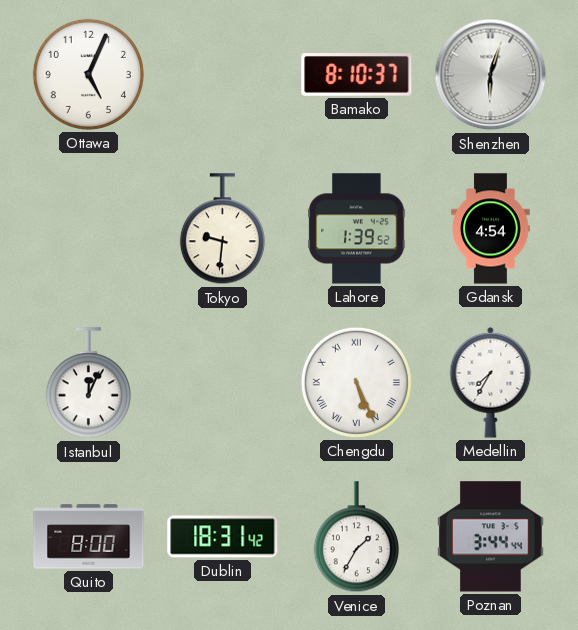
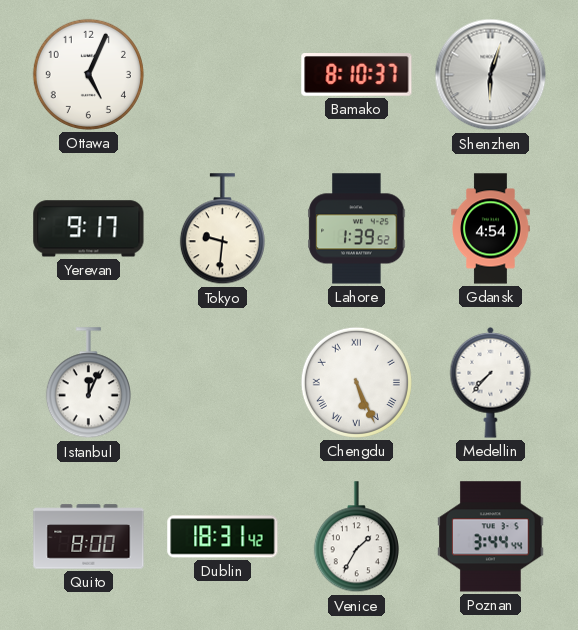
Yerevan: none -> 9:17 (89, 229)
Medellin: 7:35 -> 7:37 (491, 382)
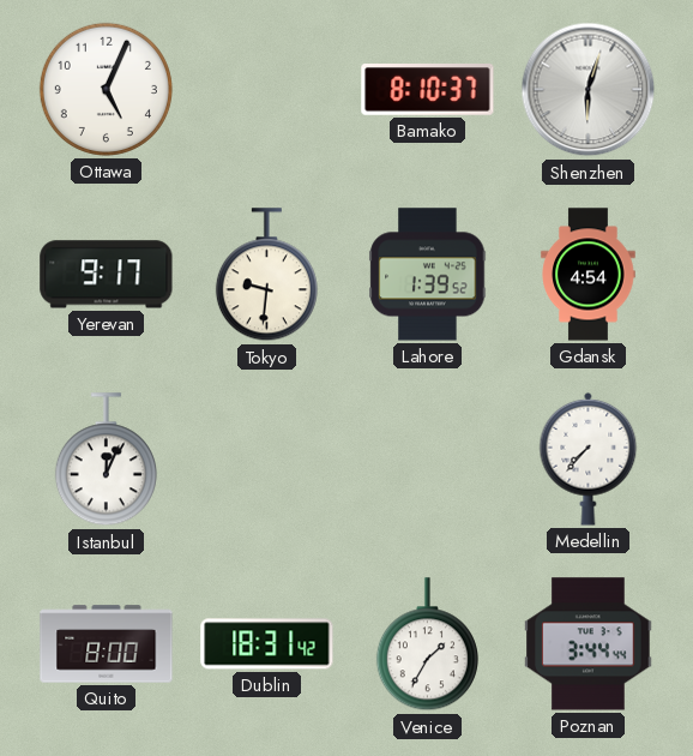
Chengdu: 5:26 -> none (356, 382)
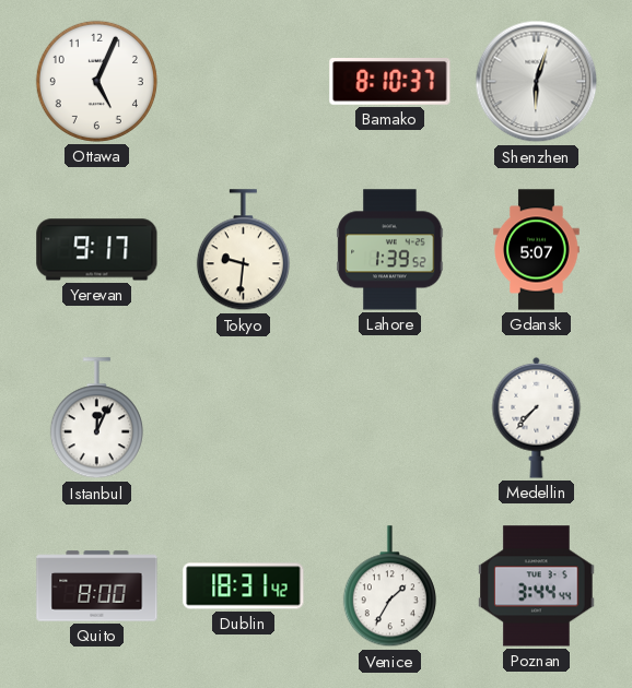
Gdansk: 4:54 -> 5:07 (537, 250)
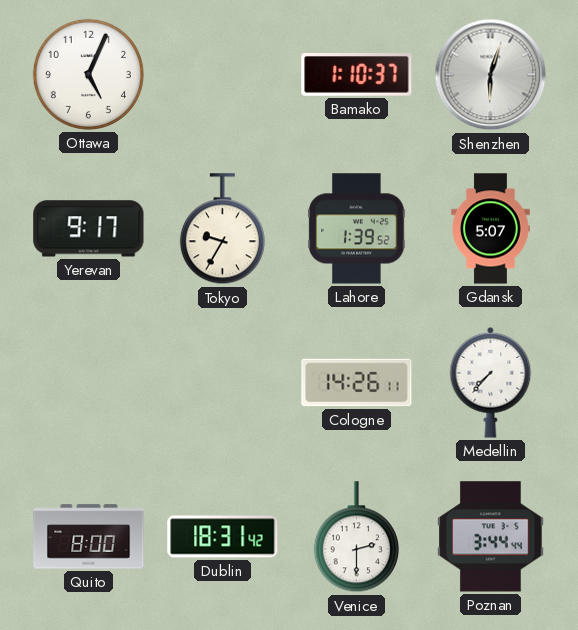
Bamako: 8:10 -> 1:10 (357, 75)
Tokyo: 9:31 -> 9:35 (222, 229)
Istanbul: 12:04 -> none (96, 418)
Cologne: none -> 14:26 (357, 383)
Venice: 1:35 -> 2:30 (356, 537)
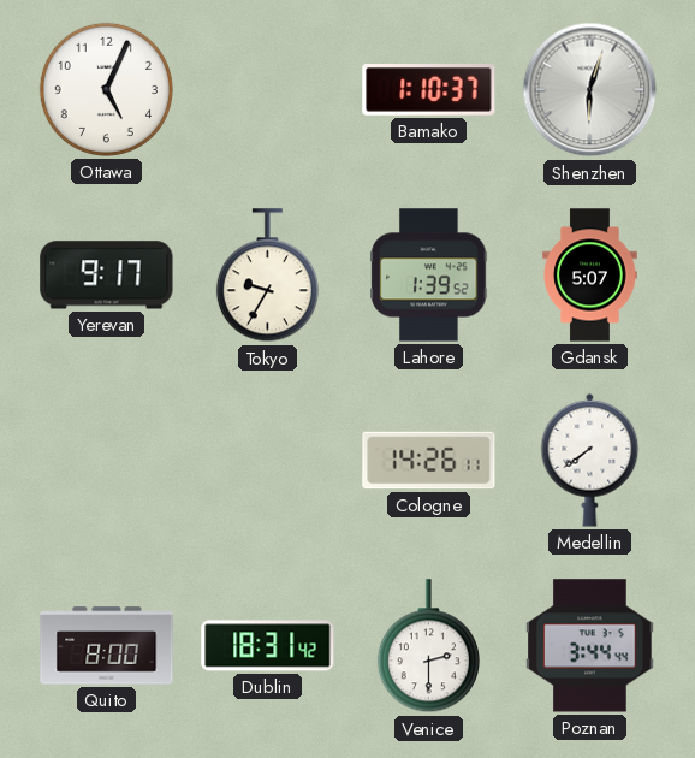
Medellin: 7:37 -> 7:39 (590, 460)
